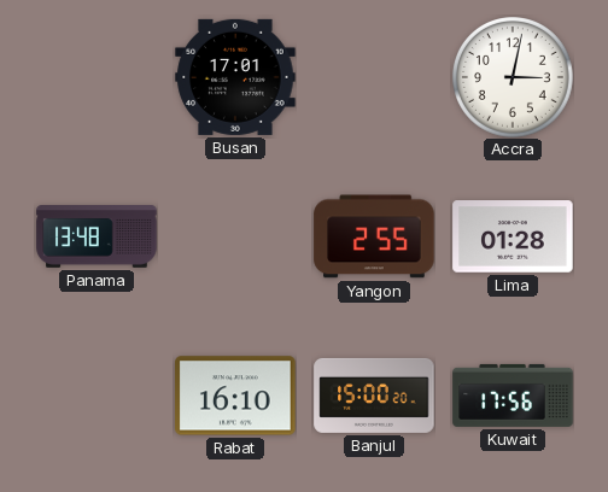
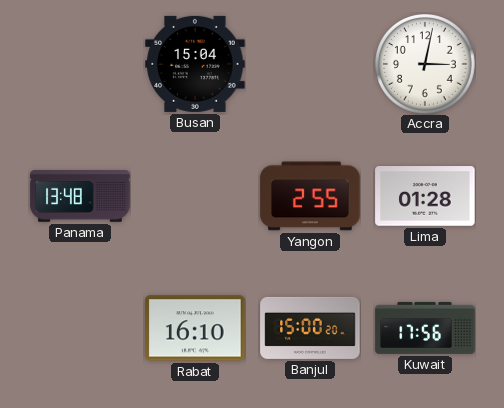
Busan: 17:01 -> 15:04 (195, 64)
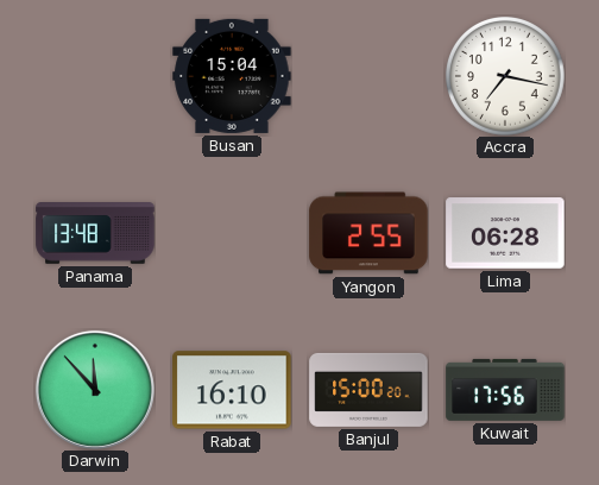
Accra: 3:02 -> 7:17 (506, 77)
Lima: 01:28 -> 06:28 (505, 233)
Darwin: none -> 11:53 (95, 390)
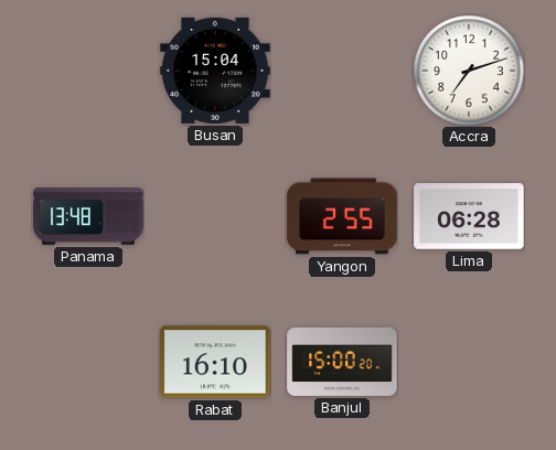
Accra: 7:17 -> 7:12 (470, 72)
Darwin: 11:53 -> none (95, 390)
Kuwait: 17:56 -> none (505, 390)
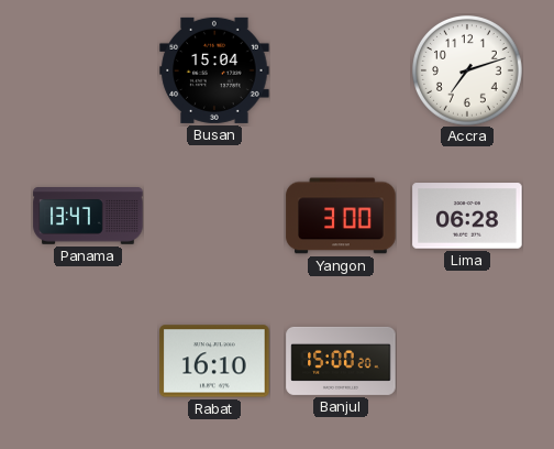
Panama: 13:48 -> 13:47 (88, 217)
Yangon: 2:55 -> 3:00 (341, 216)
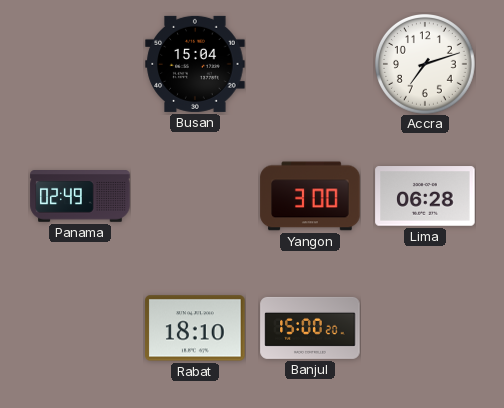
Panama: 13:47 -> 02:49 (80, 197)
Rabat: 16:10 -> 18:10 (195, 328)
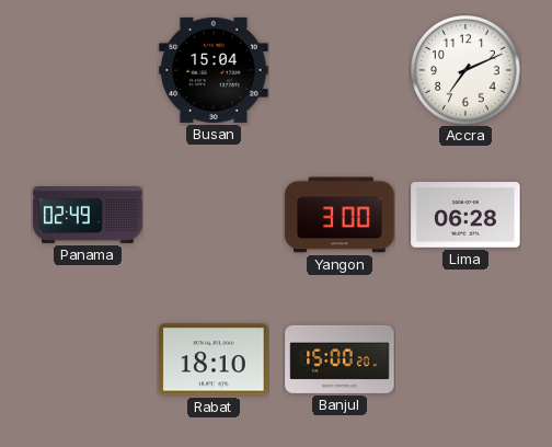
Accra: 7:12 -> 7:11 (467, 71)
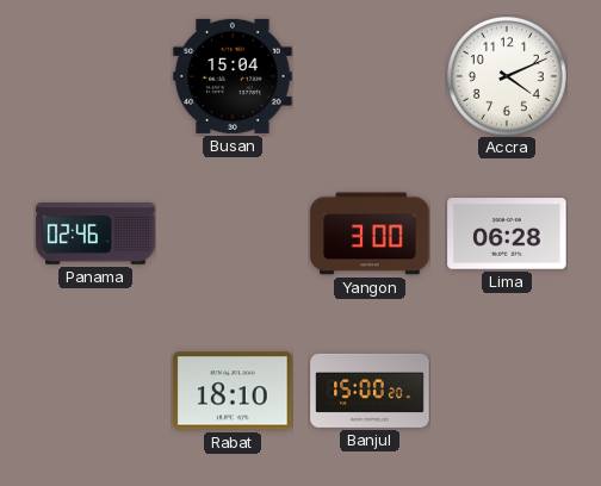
Accra: 7:11 -> 4:11 (508, 77)
Panama: 02:49 -> 02:46 (95, 235)
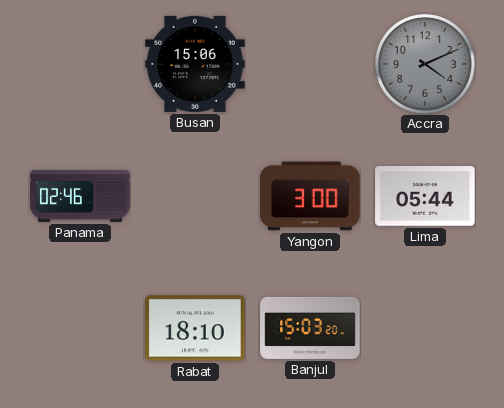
Busan: 15:04 -> 15:06 (195, 64)
Accra dial: white -> grey (426, 65)
Lima: 06:28 -> 05:44 (425, 196)
Banjul: 15:00 -> 15:03 (310, 328)
